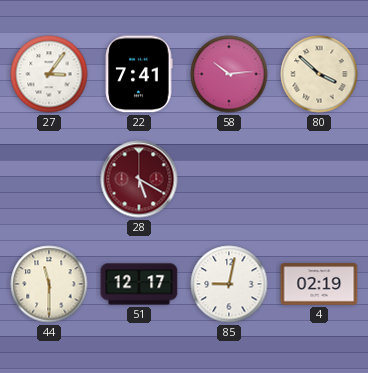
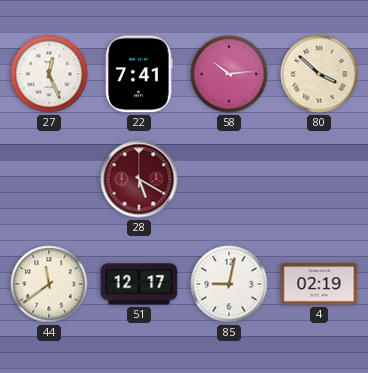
27: 3:06 -> 12:26 (49, 74)
44: 11:30 -> 11:39 (49, 284)
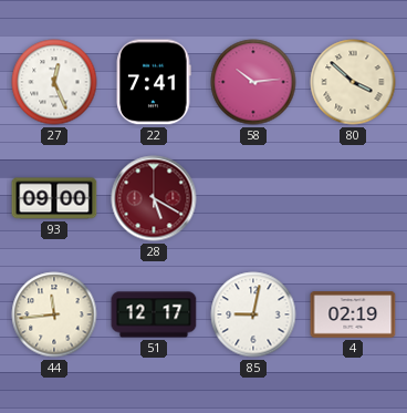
93: none -> 09:00 (54, 198)
44: 11:39 -> 11:44 (54, 314)
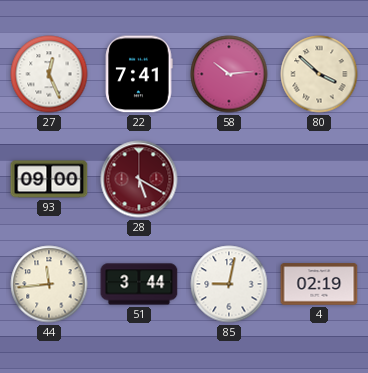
51: 12:17 -> 3:44 (139, 284)
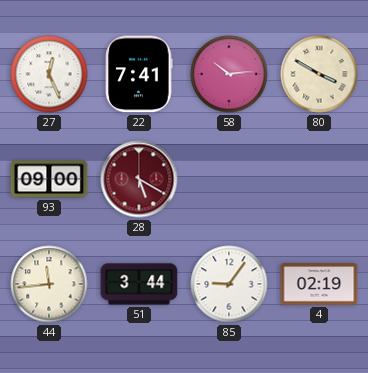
80: 3:52 -> 3:50 (319, 74)
85: 9:02 -> 9:06 (229, 284)
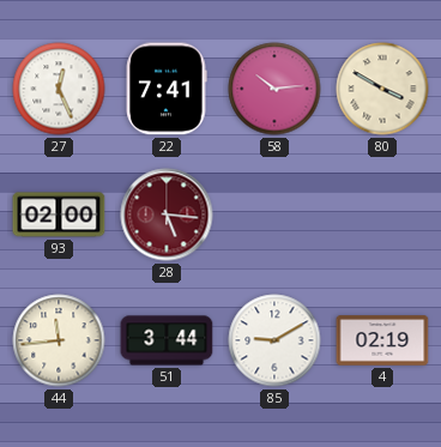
93: 09:00 -> 02:00 (59, 215)
28: 5:20 -> 5:16 (167, 215)
85: 9:06 -> 9:10 (274, 340)
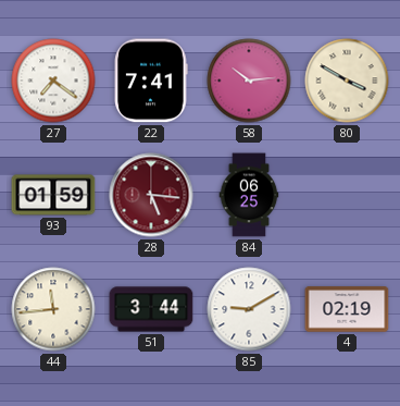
27: 12:26 -> 7:21 (53, 81)
93: 02:00 -> 01:59 (53, 195)
84: none -> 06:25 (249, 195)
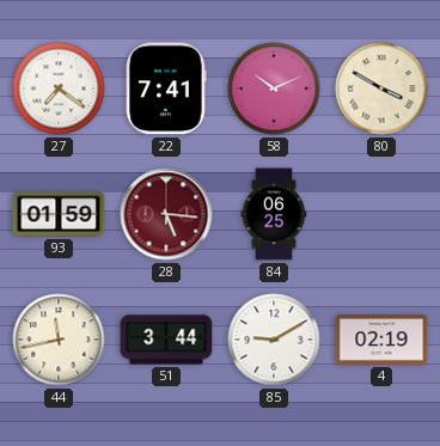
58: 10:14 -> 10:11 (274, 88)
44: 11:44 -> 11:43 (59, 340)
